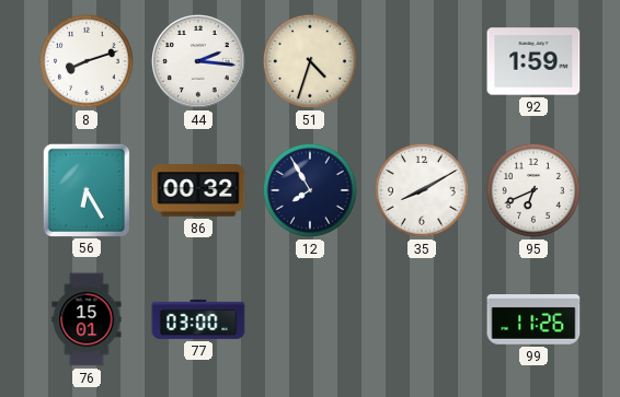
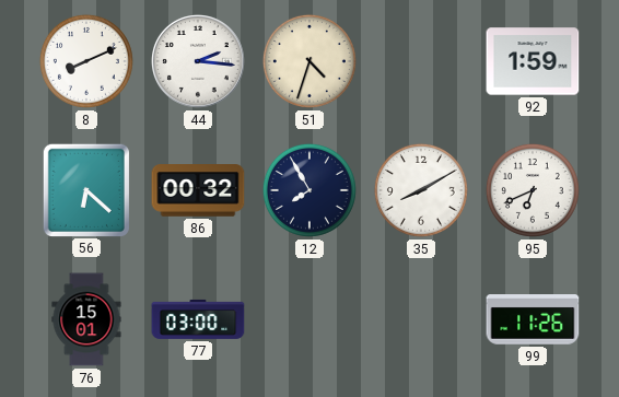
8: 8:12 -> 8:11 (86, 61)
56: 6:25 -> 6:22 (85, 189)
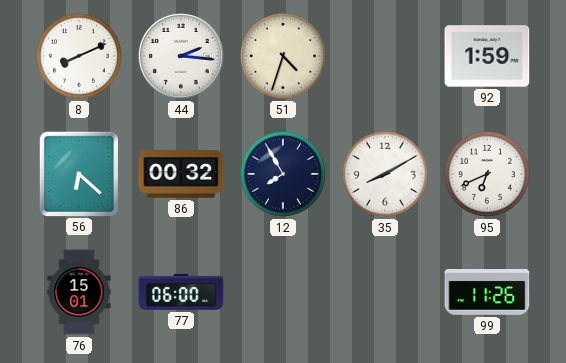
77: 03:00 -> 06:00 (181, 292)
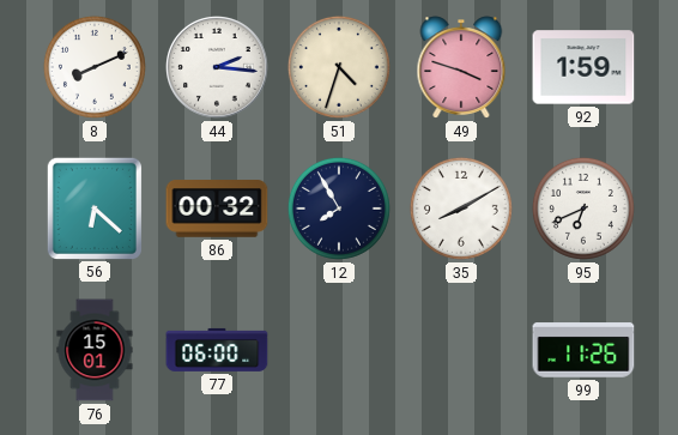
49: none -> 3:48 (461, 67)
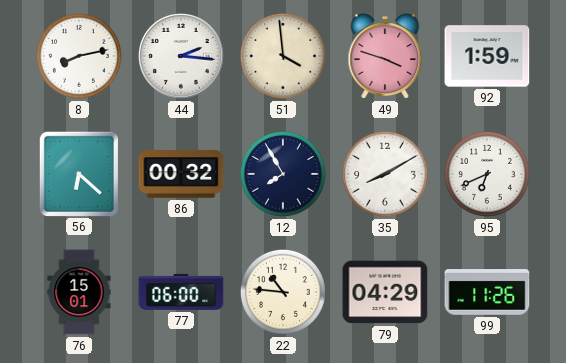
8: 8:11 -> 8:13 (79, 56)
51: 4:33 -> 3:59 (283, 56)
22: none -> 10:46 (283, 292)
79: none -> 04:29 (385, 292)
